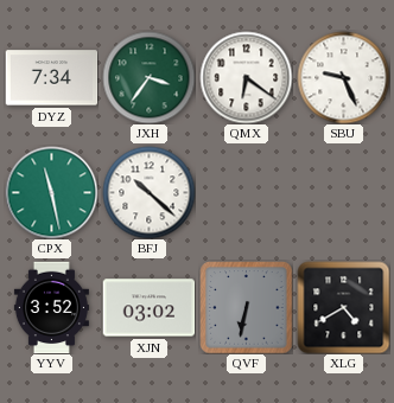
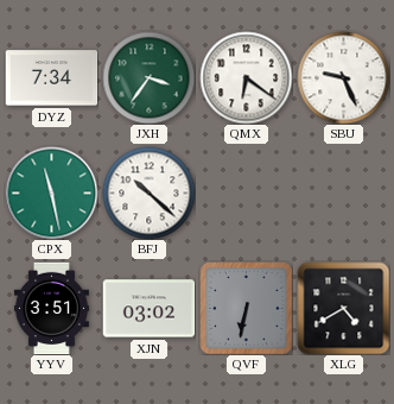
YYV: 3:52 -> 3:51 (51, 308)
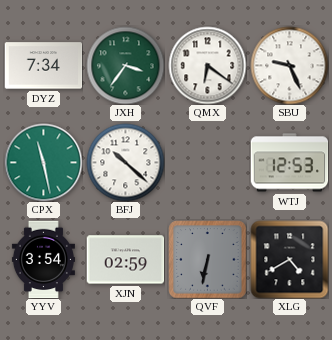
WTJ: none -> 12:53 (289, 163)
YYV: 3:51 -> 3:54 (43, 259)
XJN: 03:02 -> 02:59 (125, 260)
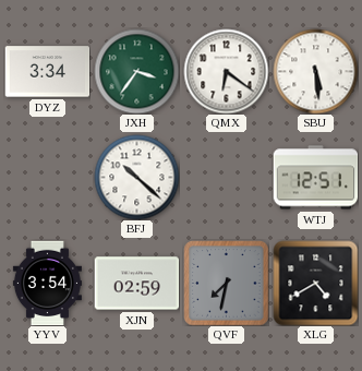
DYZ: 7:34 -> 3:34 (47, 72)
SBU: 9:26 -> 5:29 (315, 71)
CPX: 11:28 -> none (43, 162)
WTJ: 12:53 -> 12:51 (315, 178)
QVF: 6:32 -> 7:32 (226, 283)
